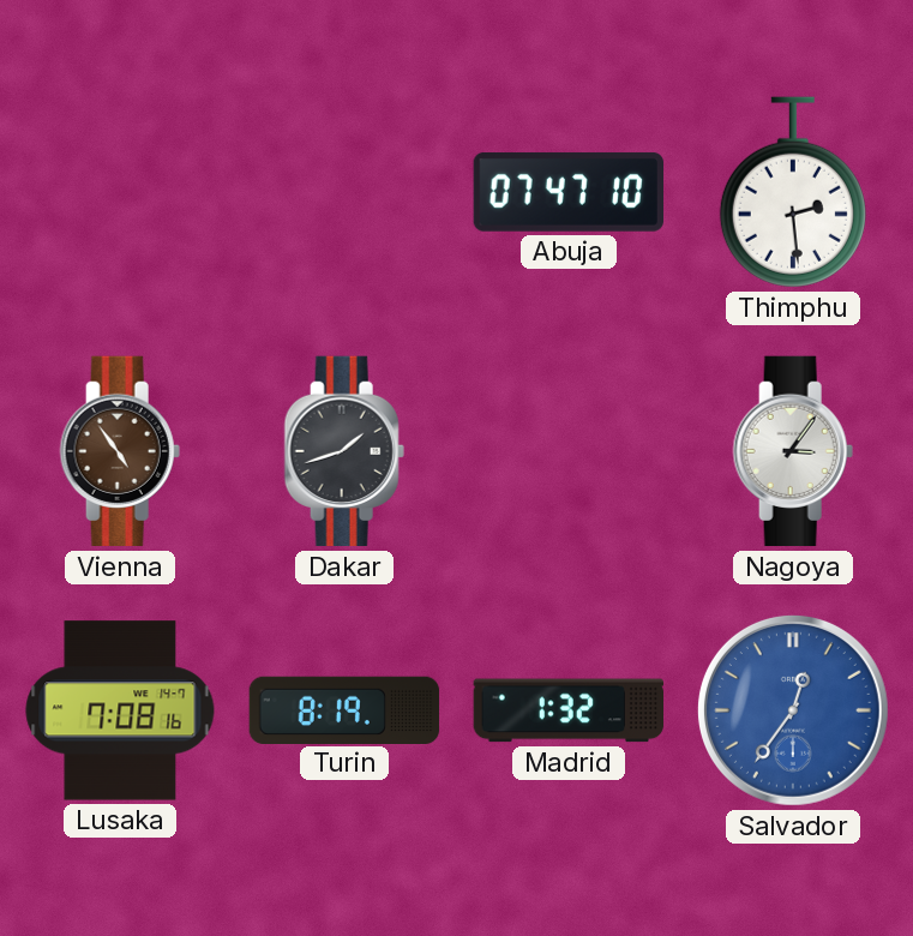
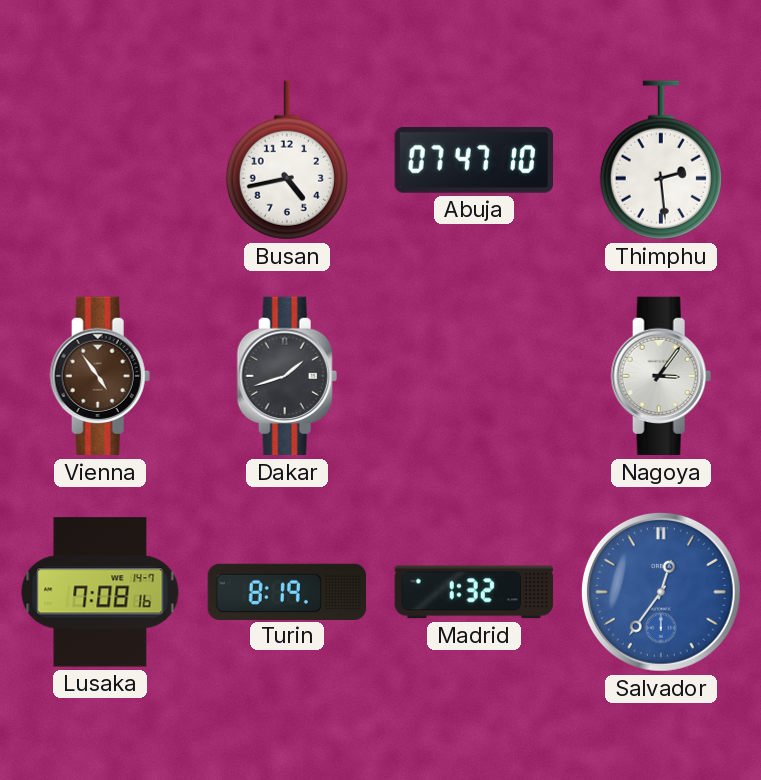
Busan: none -> 4:43 (287, 160)
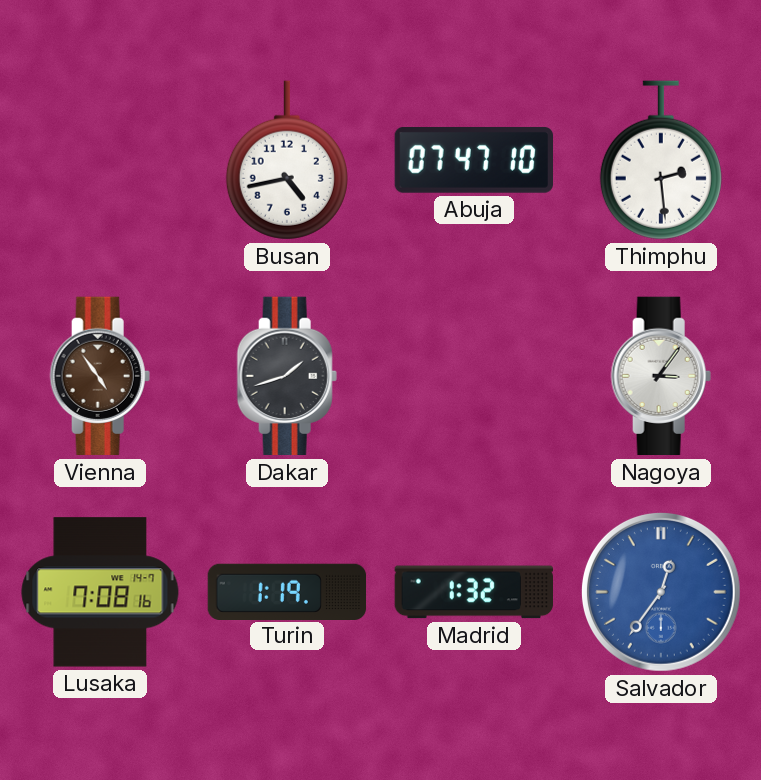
Turin: 8:19 -> 1:19 (287, 591)
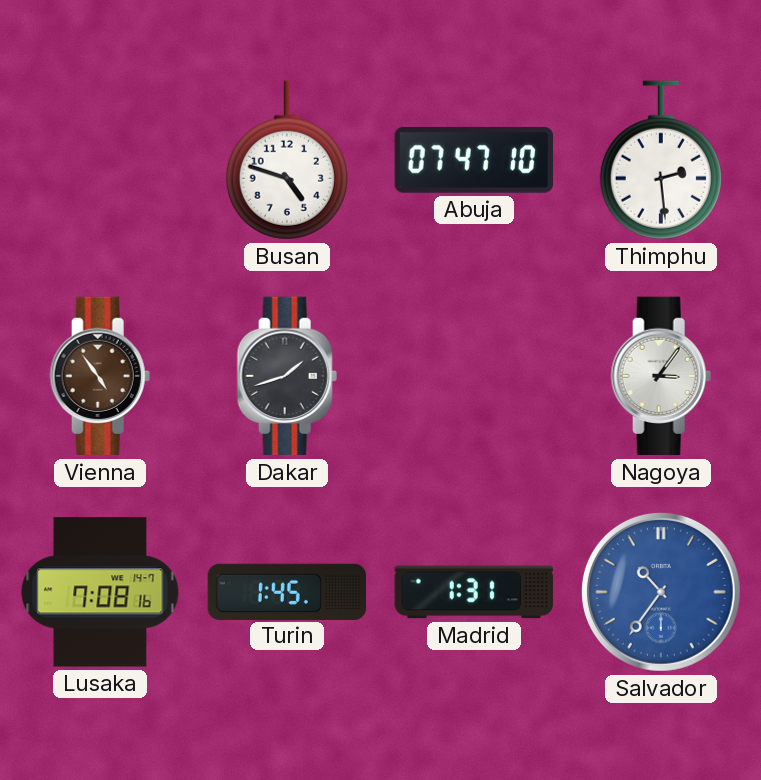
Busan: 4:43 -> 4:48 (287, 160)
Turin: 1:19 -> 1:45 (287, 591)
Madrid: 1:32 -> 1:31 (473, 592)
Salvador: 12:36 -> 10:36 (661, 592)
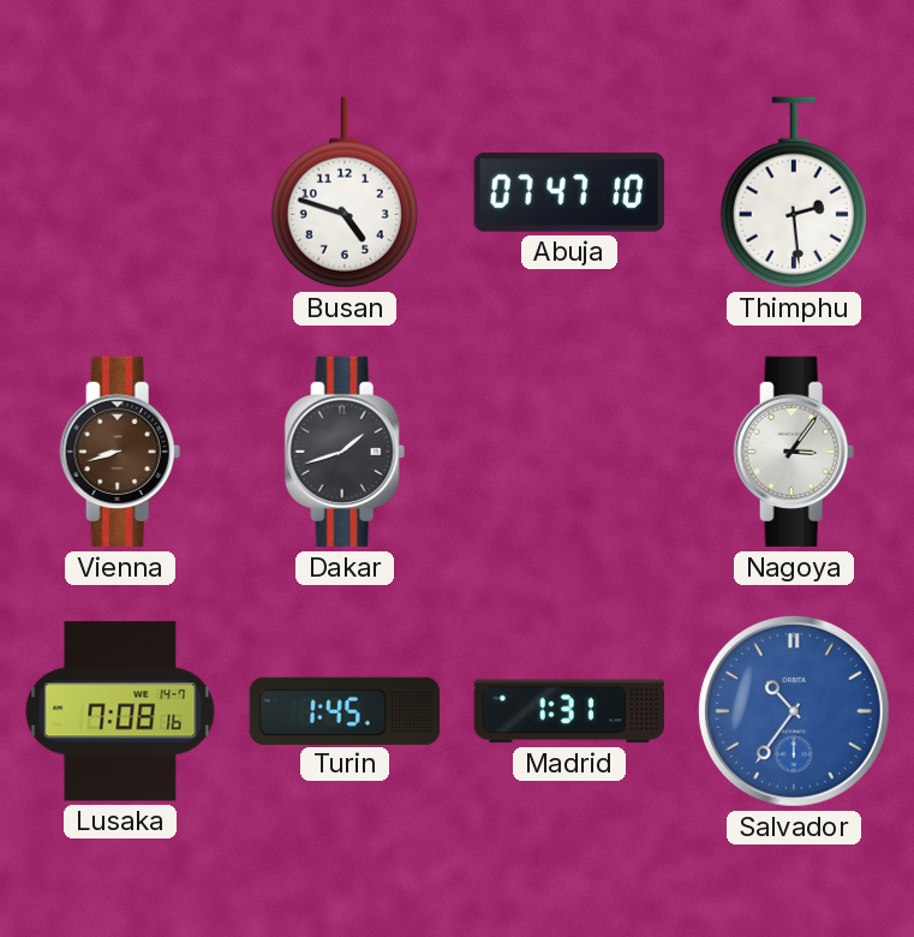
Vienna: 4:54 -> 8:42 (120, 452)
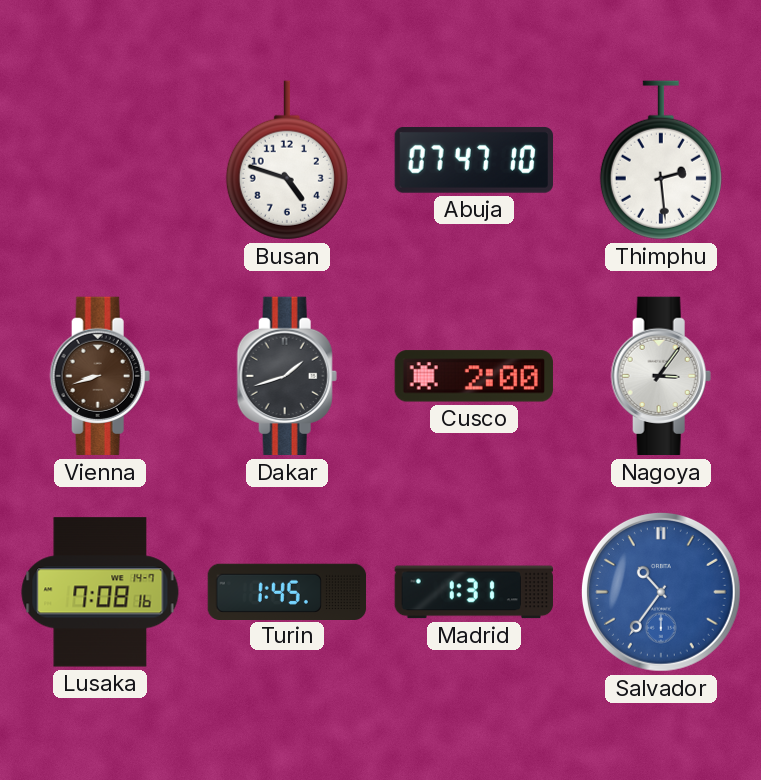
Cusco: none -> 2:00 (473, 376)
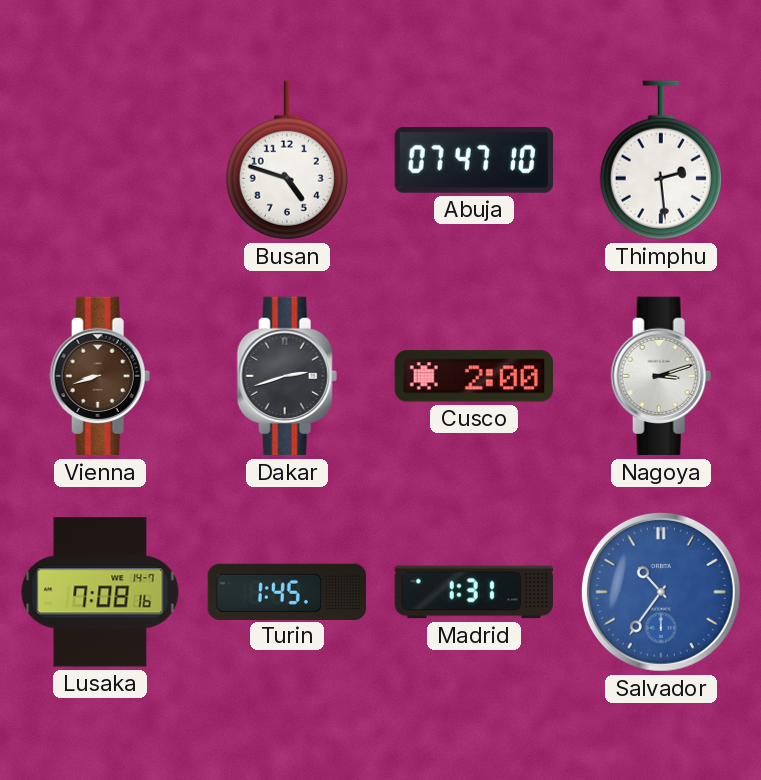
Dakar: 1:42 -> 2:42 (287, 376)
Nagoya: 3:06 -> 3:12 (661, 376)
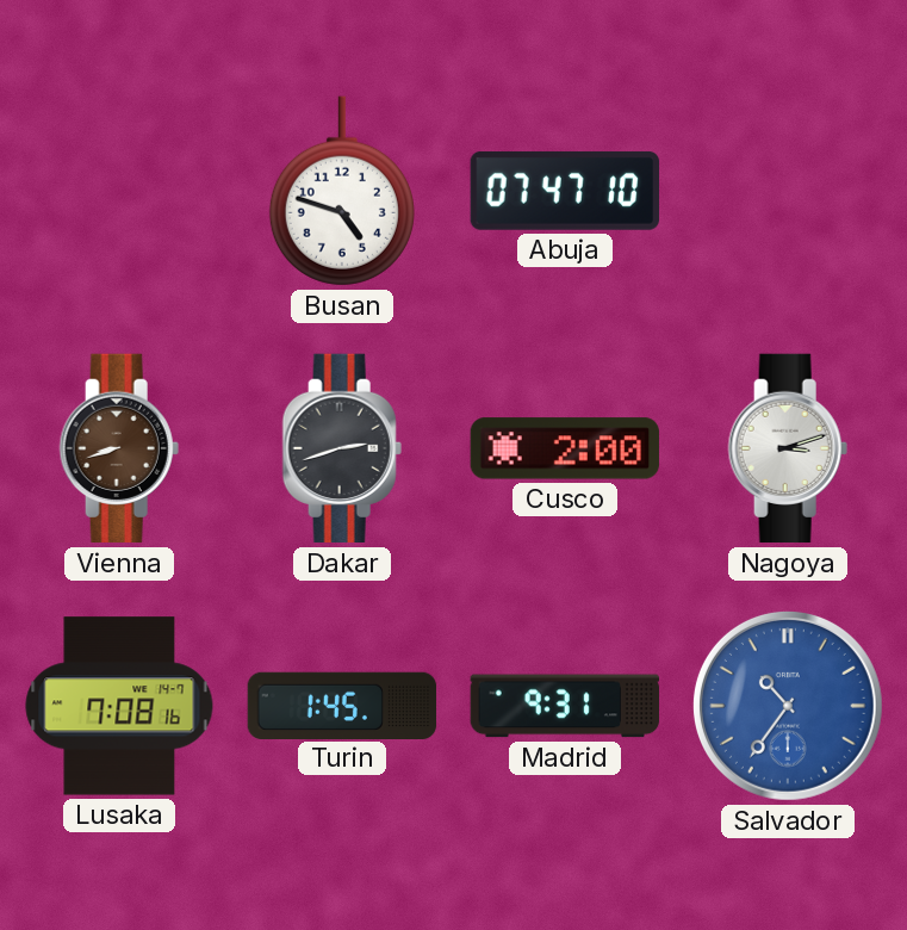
Thimphu: 2:29 -> none (661, 160)
Madrid: 1:31 -> 9:31 (564, 706)
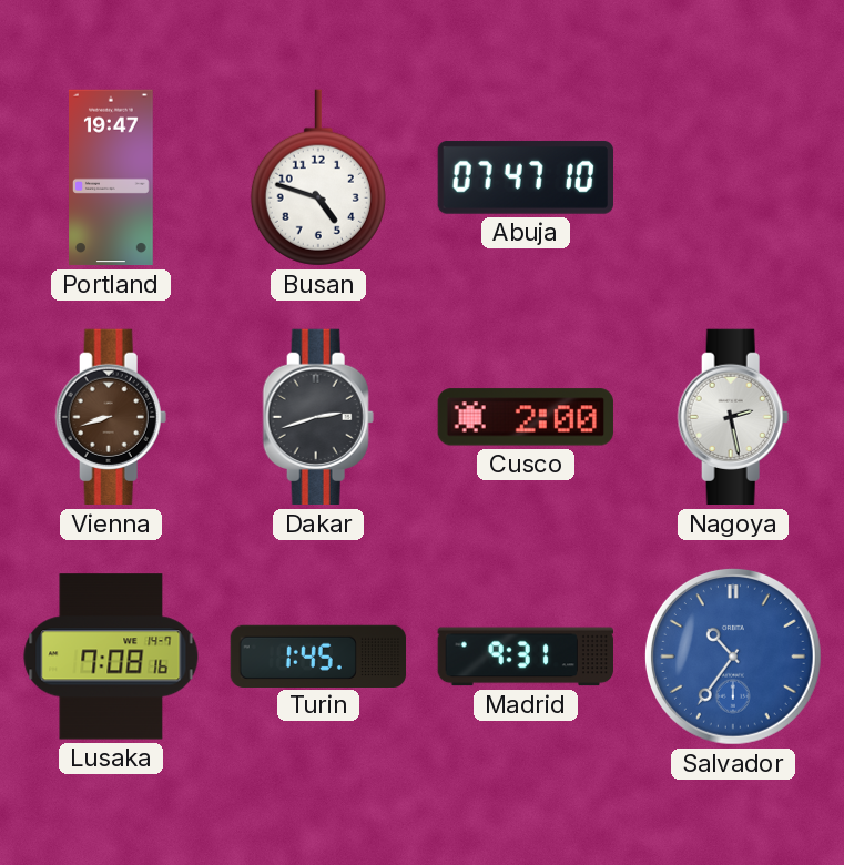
Portland: none -> 19:47 (112, 177)
Nagoya: 3:12 -> 2:28 (733, 417)
